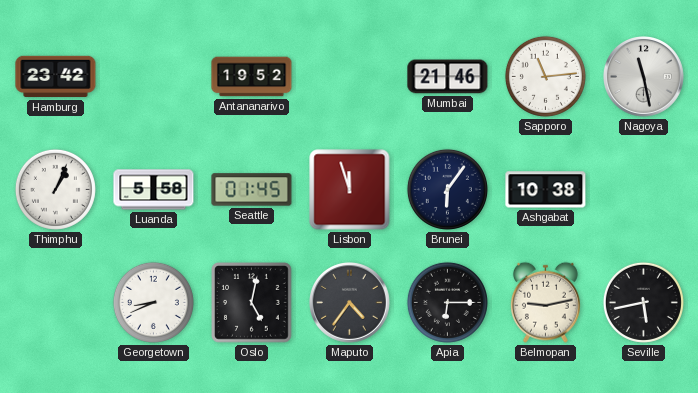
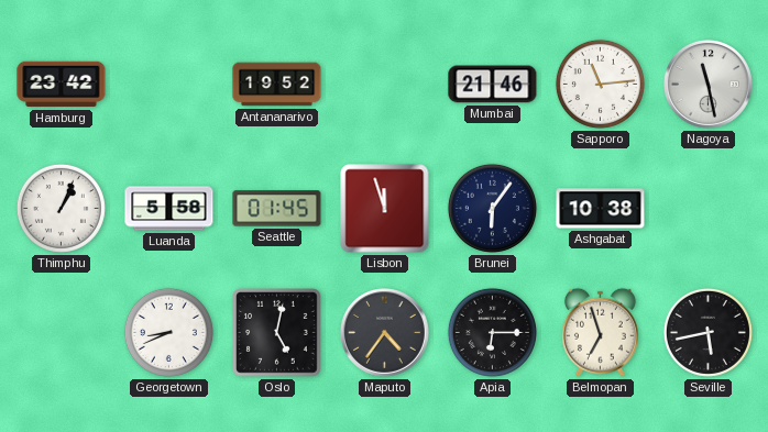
Belmopan: 9:13 -> 6:57 (600, 332)
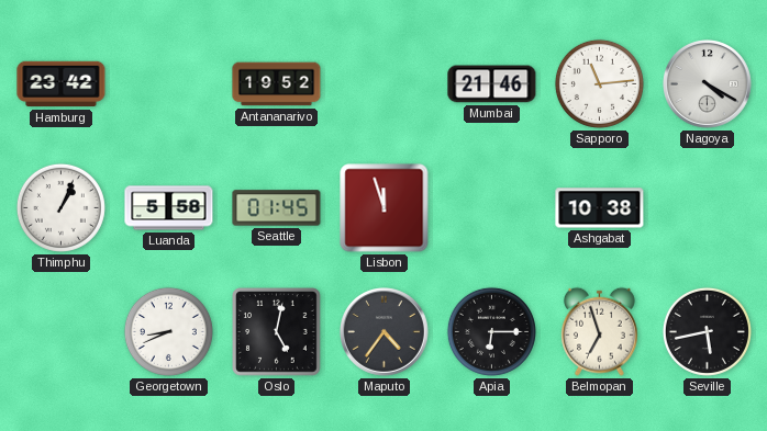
Nagoya: 11:28 -> 4:20 (708, 84)
Brunei: 6:06 -> none (492, 208)
